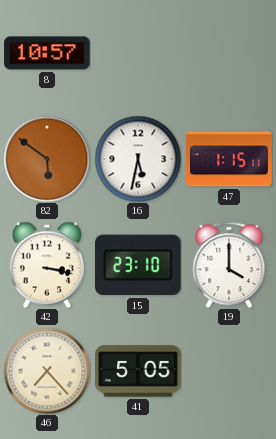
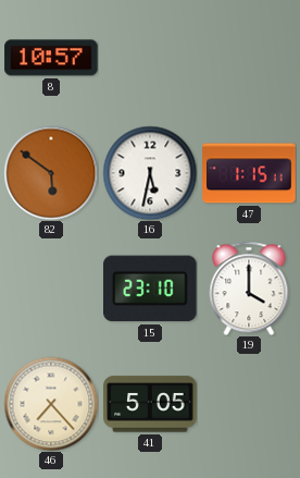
42: 3:17 -> none (47, 265)
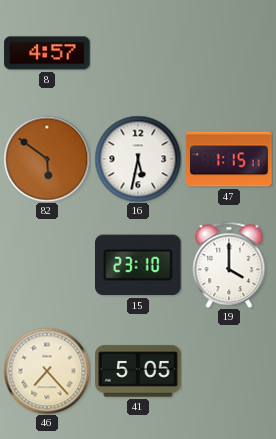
8: 10:57 -> 4:57 (47, 53)
